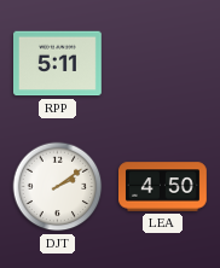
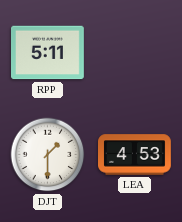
DJT: 2:09 -> 1:30 (48, 155)
LEA: 4:50 -> 4:53 (135, 155)
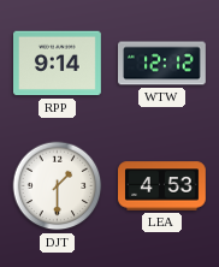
RPP: 5:11 -> 9:14 (58, 64)
WTW: none -> 12:12 (162, 64)
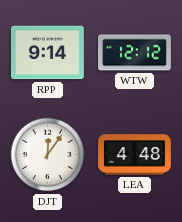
DJT: 1:30 -> 12:06 (48, 155)
LEA: 4:53 -> 4:48 (135, 155)
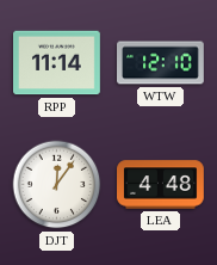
RPP: 9:14 -> 11:14 (57, 63)
WTW: 12:12 -> 12:10 (161, 63)
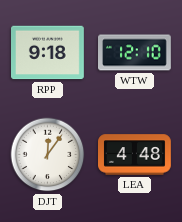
RPP: 11:14 -> 9:18 (48, 53)
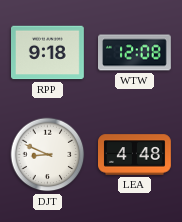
WTW: 12:10 -> 12:08 (135, 53)
DJT: 12:06 -> 8:49 (48, 155)
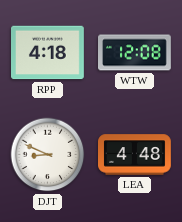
RPP: 9:18 -> 4:18 (48, 53)
